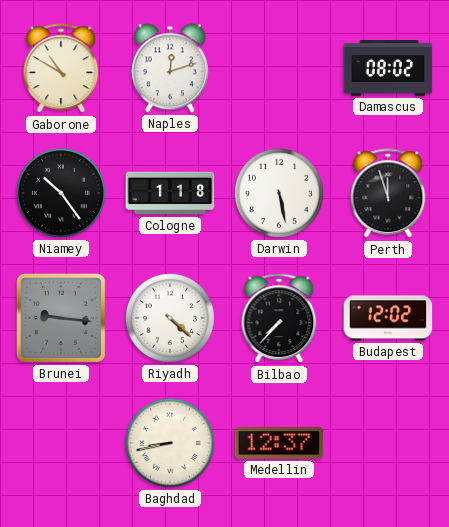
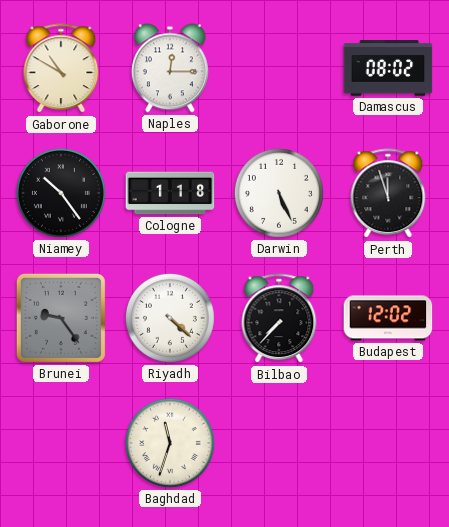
Naples: 12:12 -> 12:15 (170, 68)
Darwin: 5:28 -> 5:26 (279, 193)
Brunei: 9:16 -> 9:24 (61, 318)
Baghdad: 8:43 -> 11:33 (170, 443)
Medellin: 12:37 -> none (279, 443)
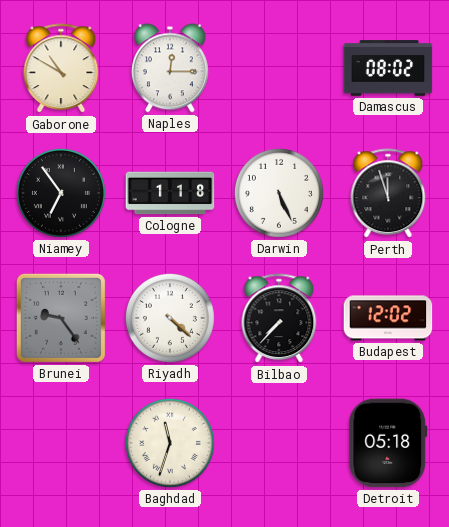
Niamey: 10:24 -> 6:54 (61, 193)
Detroit: none -> 05:18 (388, 443)
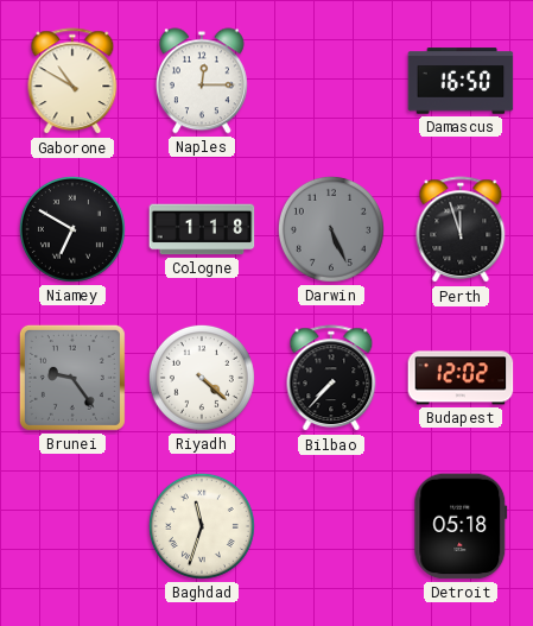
Damascus: 08:02 -> 16:50 (461, 81)
Niamey: 6:54 -> 6:50 (72, 229)
Darwin dial: white -> grey (331, 229)
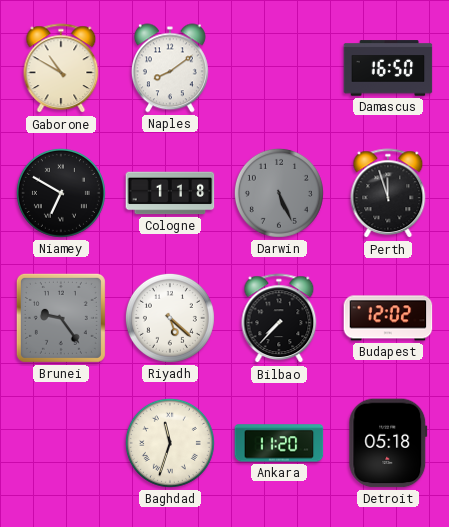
Naples: 12:15 -> 8:09 (170, 68)
Riyadh: 4:22 -> 5:22 (170, 318)
Ankara: none -> 11:20 (279, 443)
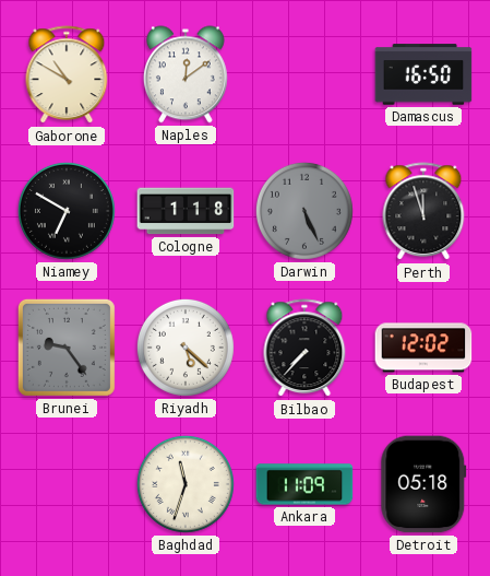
Naples: 8:09 -> 12:09 (186, 74)
Ankara: 11:20 -> 11:09 (304, 484)
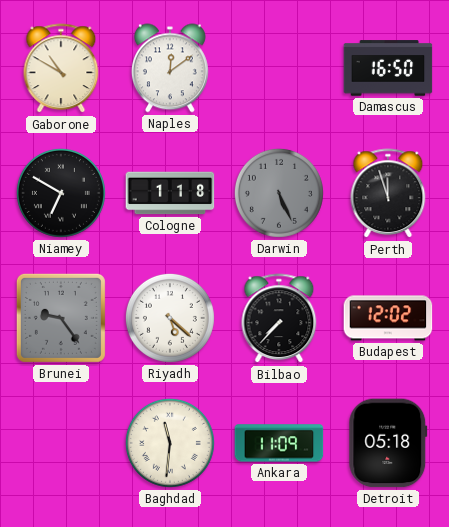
Baghdad: 11:33 -> 11:31 (170, 443)
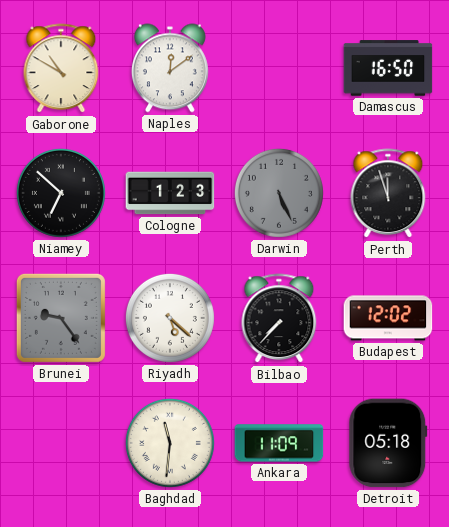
Niamey: 6:50 -> 6:52 (61, 193)
Cologne: 1:18 -> 1:23 (170, 193)
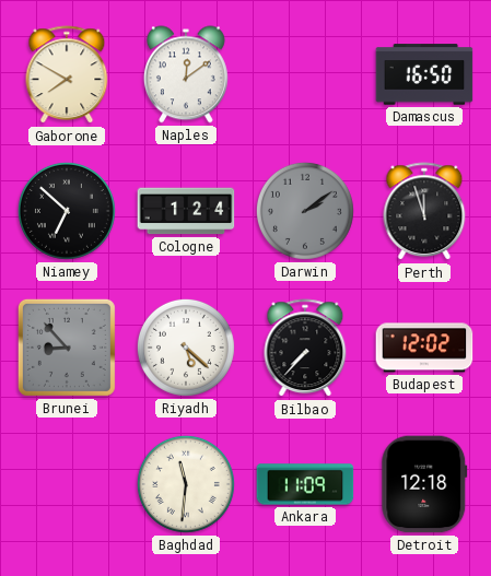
Gaborone: 10:50 -> 7:50 (67, 75)
Cologne: 1:23 -> 1:24 (186, 211)
Darwin: 5:26 -> 2:09 (305, 211)
Brunei: 9:24 -> 8:53 (67, 348)
Detroit: 05:18 -> 12:18 (424, 484)
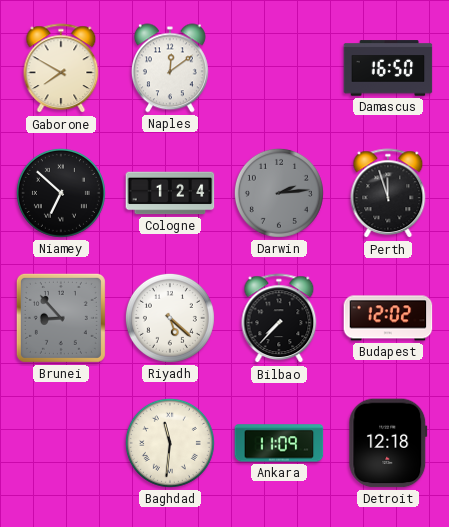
Darwin: 2:09 -> 2:14 (279, 193)
